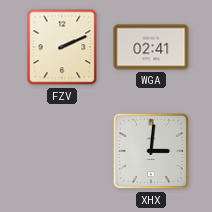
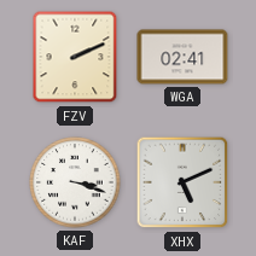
KAF: none -> 3:18 (75, 182)
XHX: 3:01 -> 5:11 (182, 182)
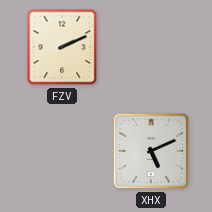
WGA: 02:41 -> none (182, 57)
KAF: 3:18 -> none (75, 182)
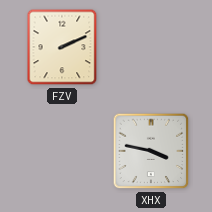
XHX: 5:11 -> 3:47 (151, 151)
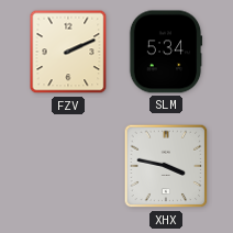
SLM: none -> 5:34 (166, 52)
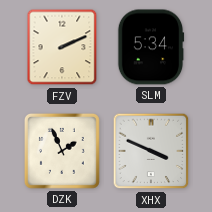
DZK: none -> 1:56 (62, 151)
XHX: 3:47 -> 3:49 (151, 151)
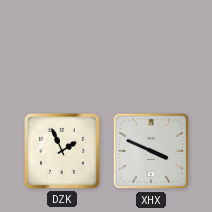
FZV: 2:11 -> none (62, 47)
SLM: 5:34 -> none (151, 47)
